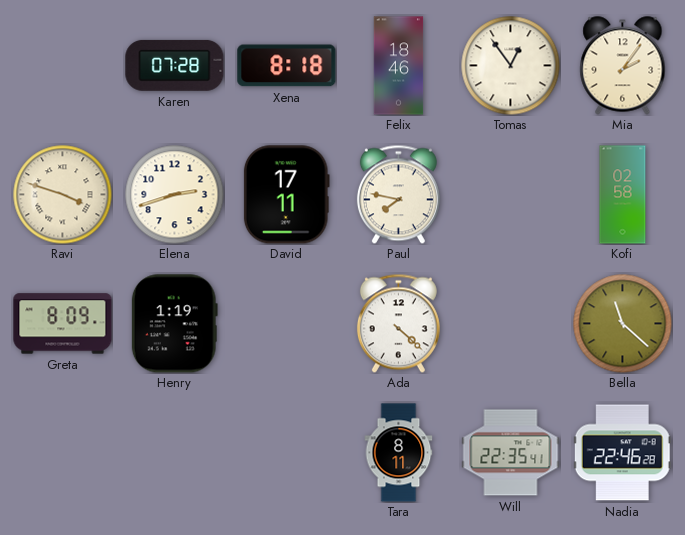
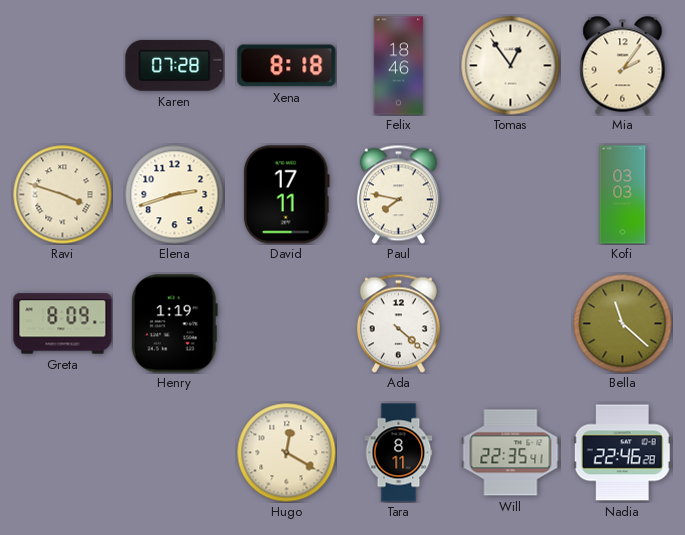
Kofi: 02:58 -> 03:03 (623, 195)
Hugo: none -> 12:20 (287, 453)
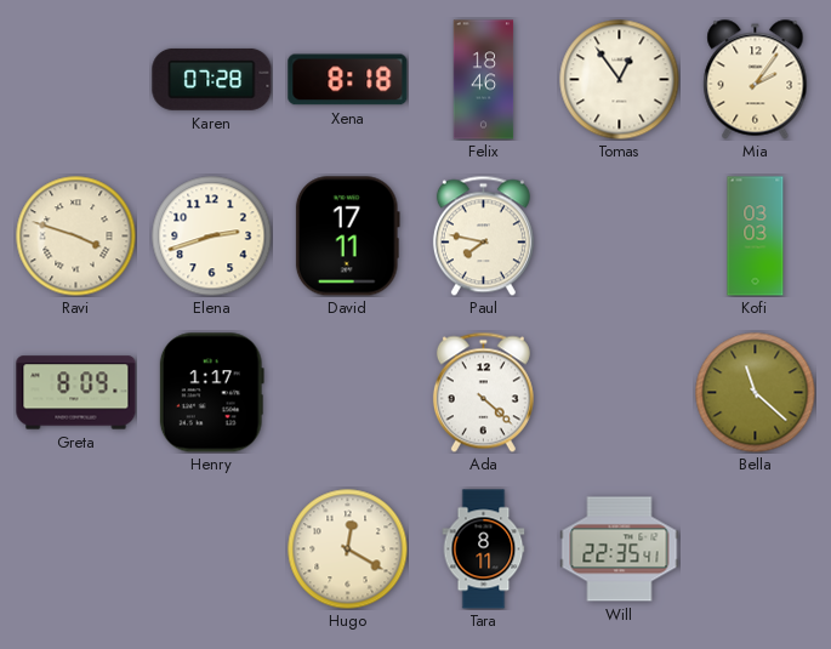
Henry: 1:19 -> 1:17 (211, 393)
Nadia: 22:46 -> none (622, 453)
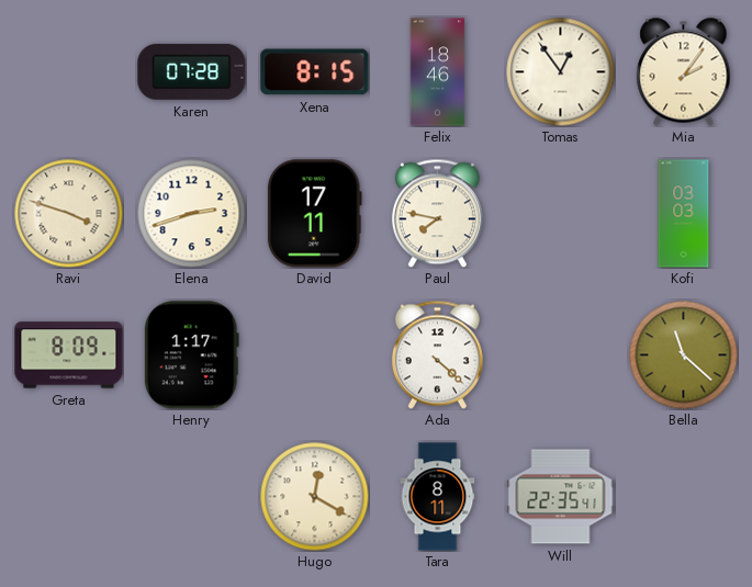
Xena: 8:18 -> 8:15 (315, 72)
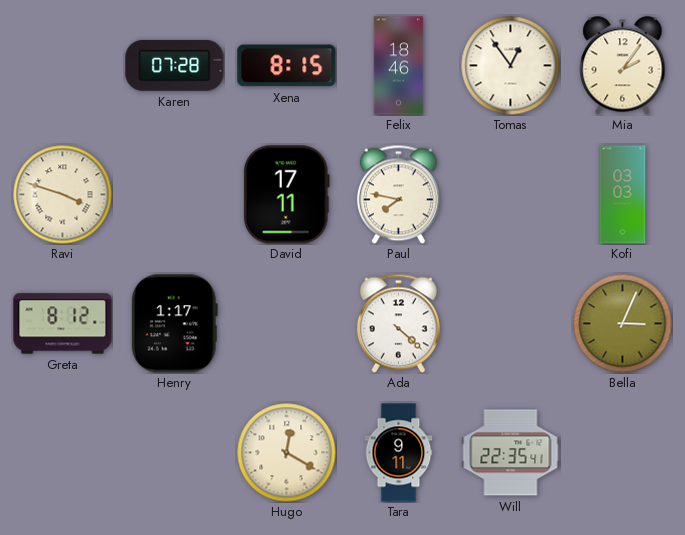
Elena: 2:42 -> none (192, 214)
Greta: 8:09 -> 8:12 (63, 324)
Bella: 11:22 -> 3:04 (623, 324)
Tara: 8:11 -> 9:11 (399, 453)
